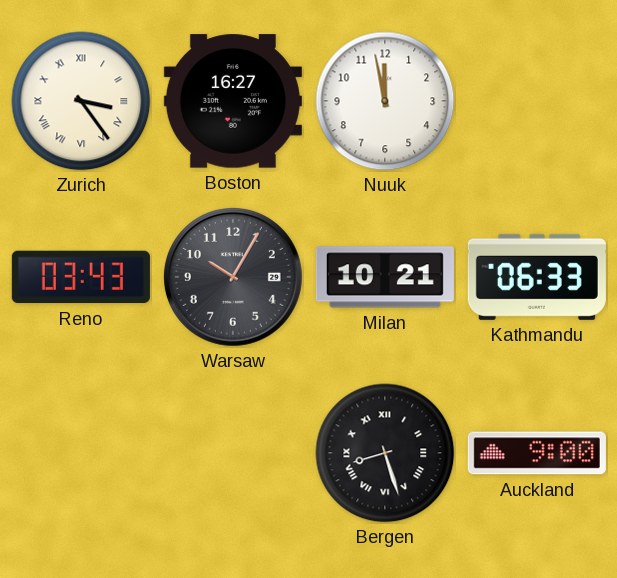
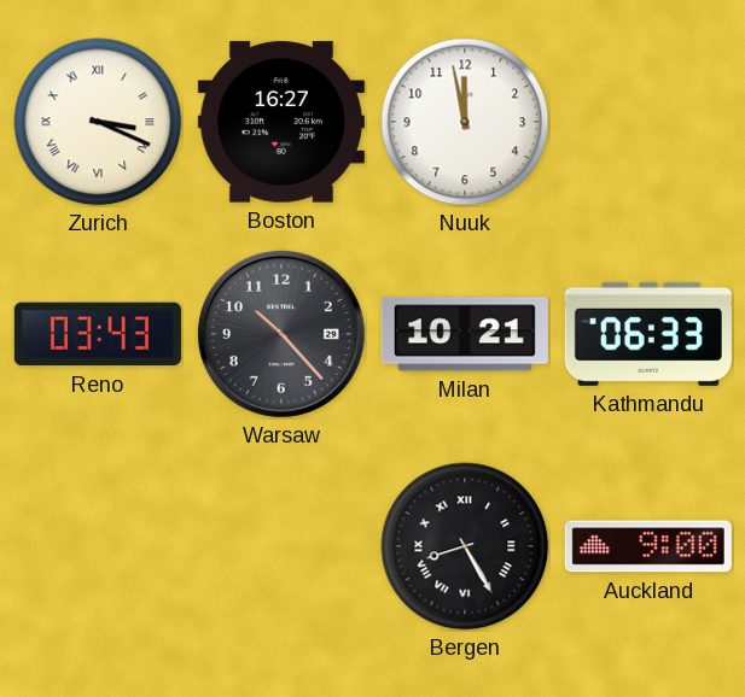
Zurich: 3:24 -> 3:19 (98, 122)
Warsaw: 10:05 -> 10:23 (281, 334)
Bergen: 8:27 -> 8:25 (465, 546)
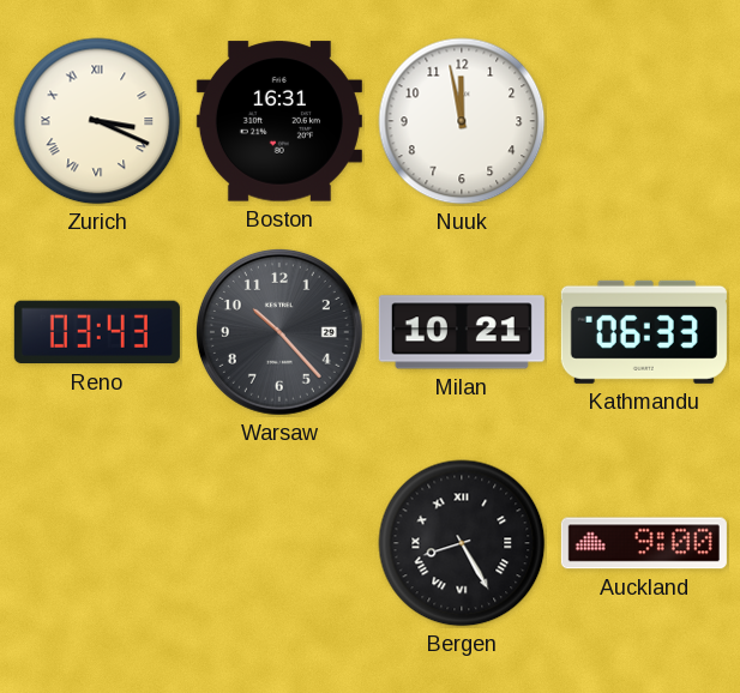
Boston: 16:27 -> 16:31 (279, 121)
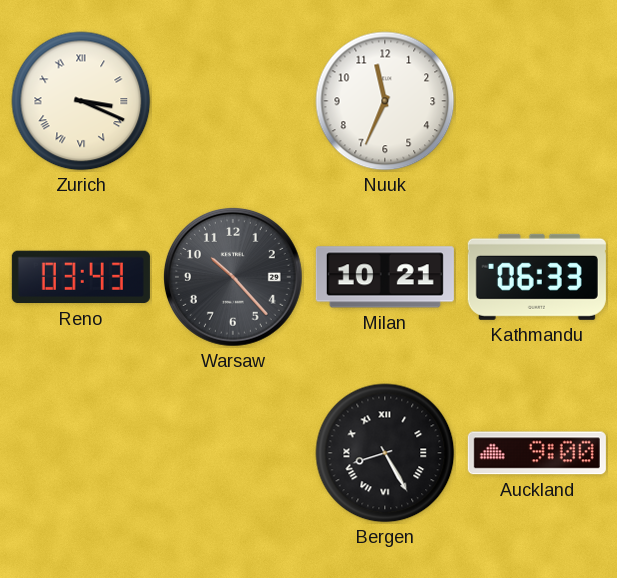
Boston: 16:31 -> none (279, 121)
Nuuk: 11:58 -> 11:34 (385, 101)
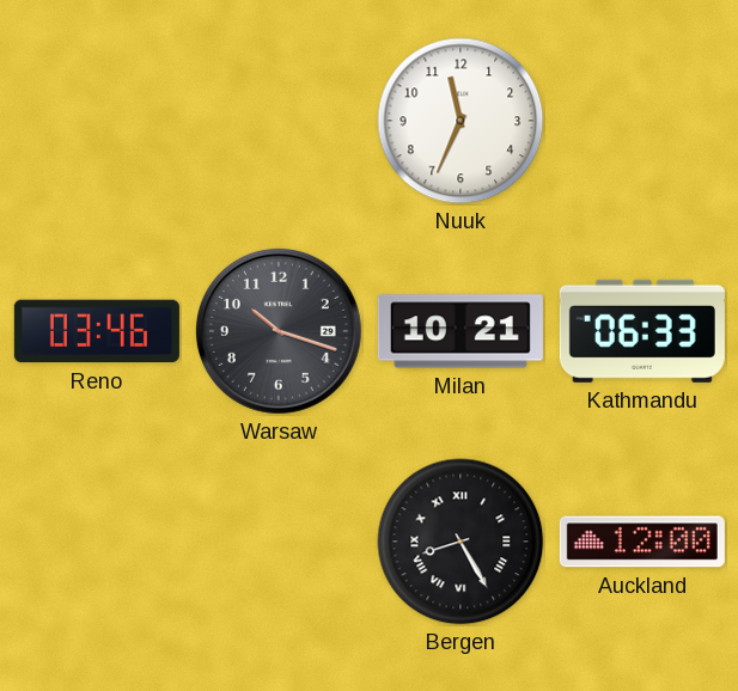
Zurich: 3:19 -> none (81, 101)
Reno: 03:43 -> 03:46 (97, 331)
Warsaw: 10:23 -> 10:18 (279, 331)
Auckland: 9:00 -> 12:00 (642, 542)
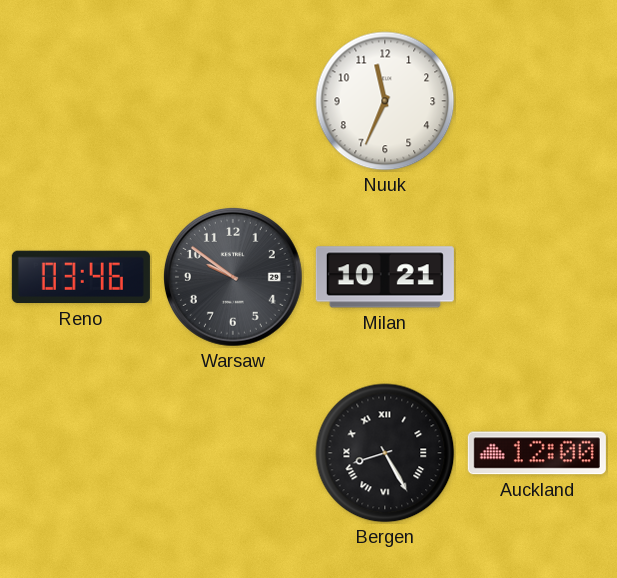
Warsaw: 10:18 -> 9:51 (233, 277)
Kathmandu: 06:33 -> none (642, 331)
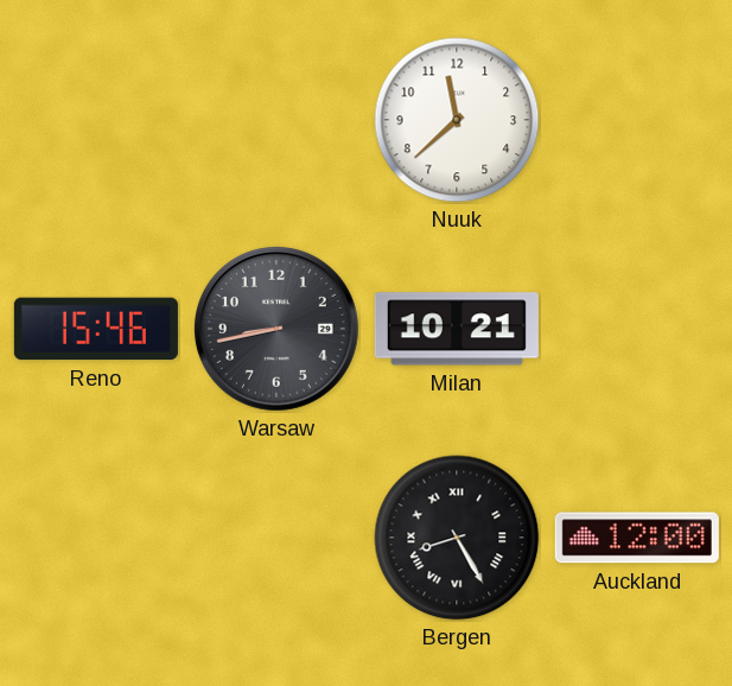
Nuuk: 11:34 -> 11:38 (457, 120)
Reno: 03:46 -> 15:46 (96, 329)
Warsaw: 9:51 -> 8:43 (276, 329)
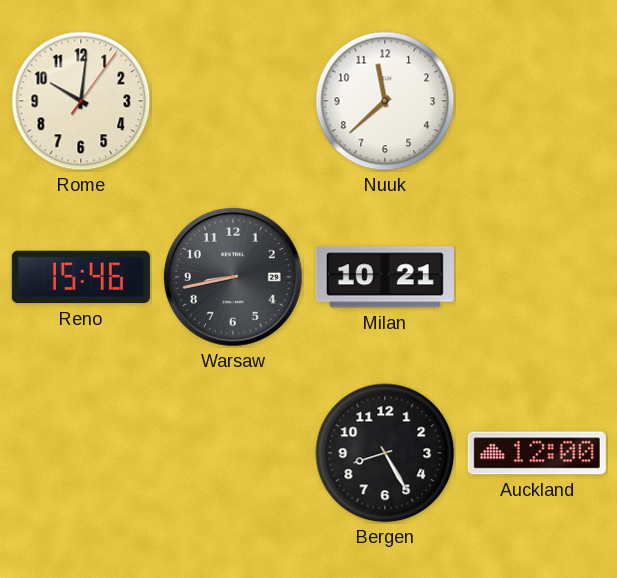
Rome: none -> 10:01 (81, 101)
Bergen numerals: Roman -> Arabic (385, 453)
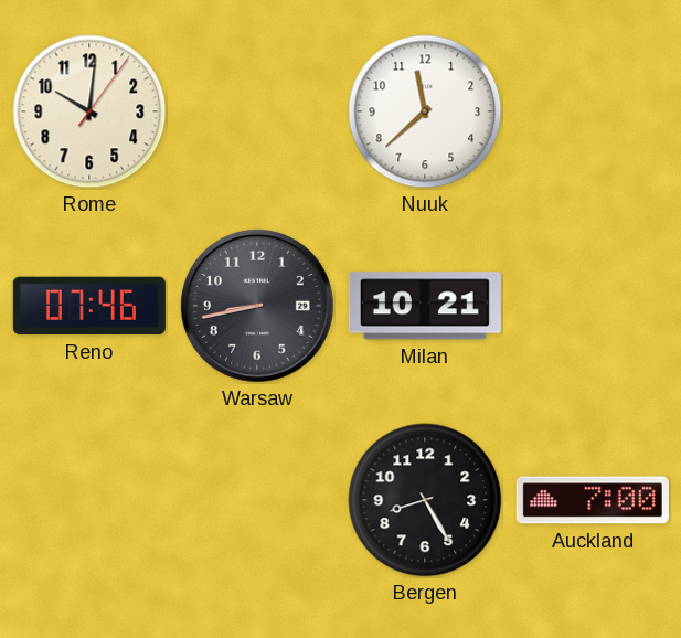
Reno: 15:46 -> 07:46 (89, 306)
Auckland: 12:00 -> 7:00 (593, 500)
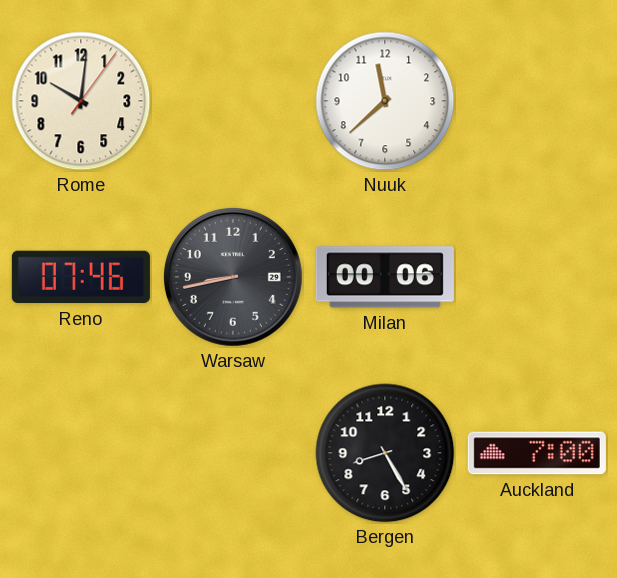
Milan: 10:21 -> 00:06 (385, 277)
